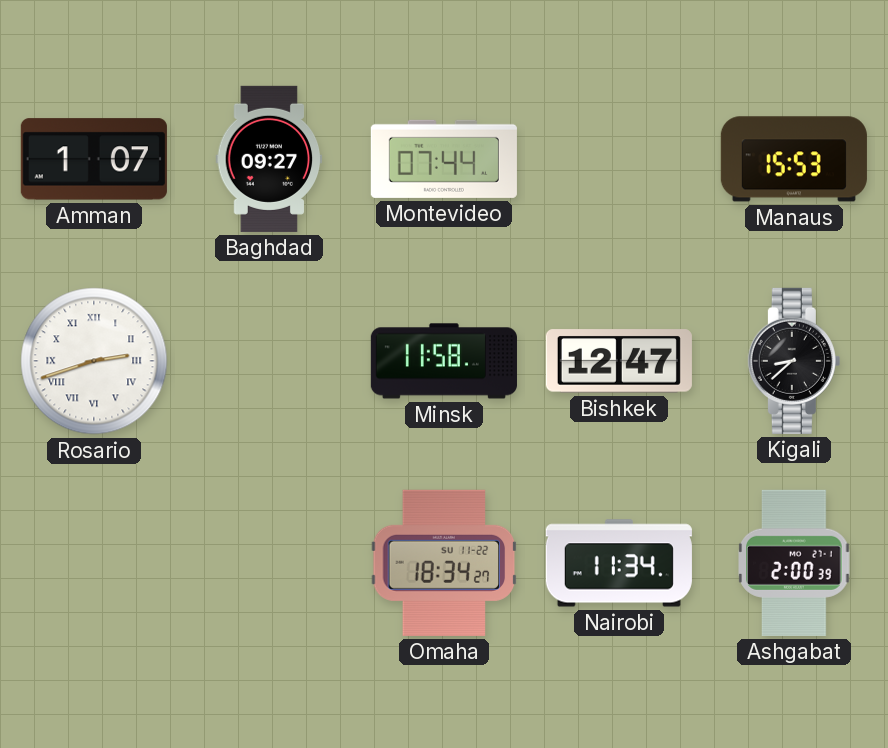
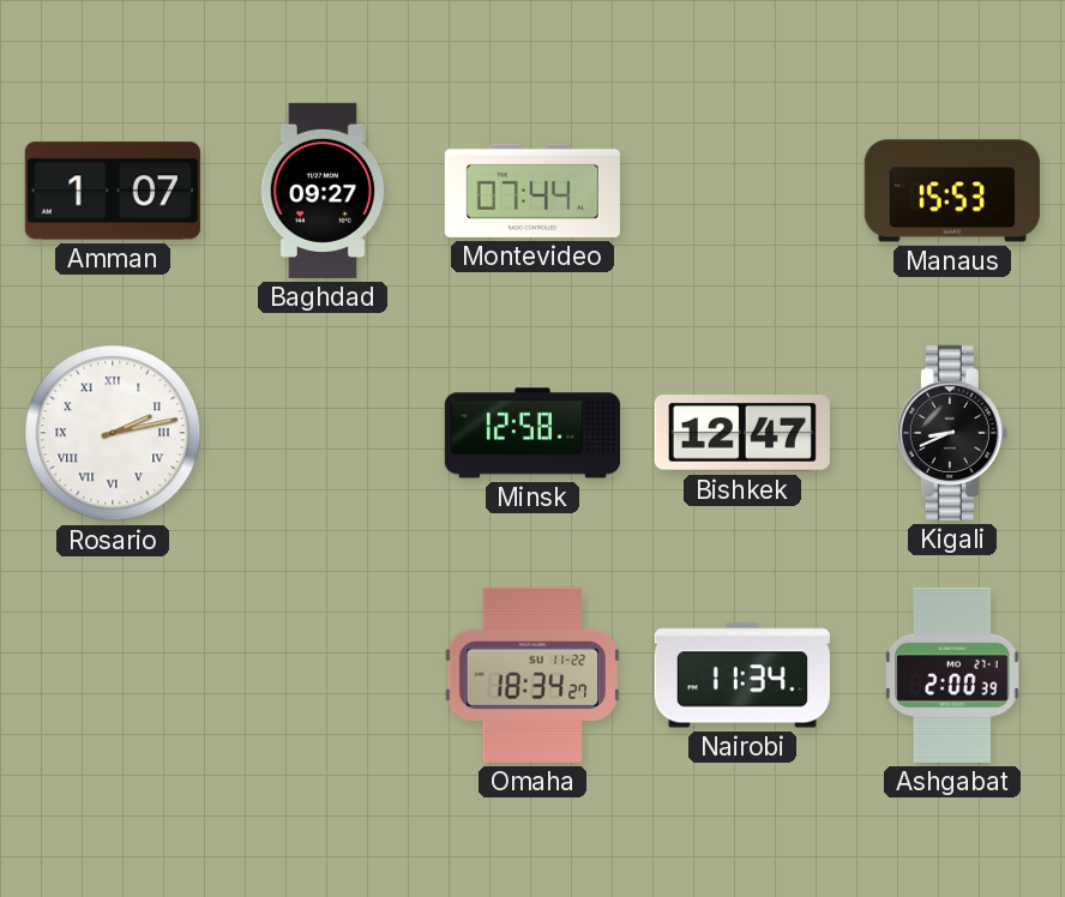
Rosario: 2:42 -> 2:13 (113, 433)
Minsk: 11:58 -> 12:58 (532, 433)
Kigali: 8:38 -> 8:41 (952, 433)
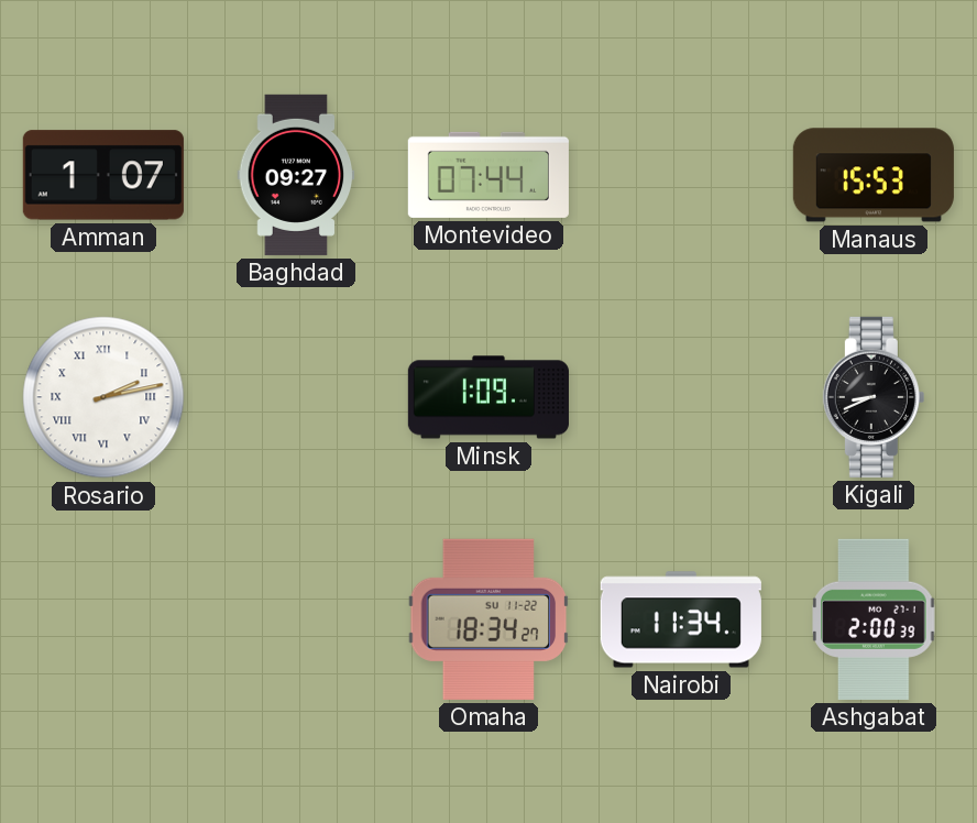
Minsk: 12:58 -> 1:09 (488, 397)
Bishkek: 12:47 -> none (742, 433)
